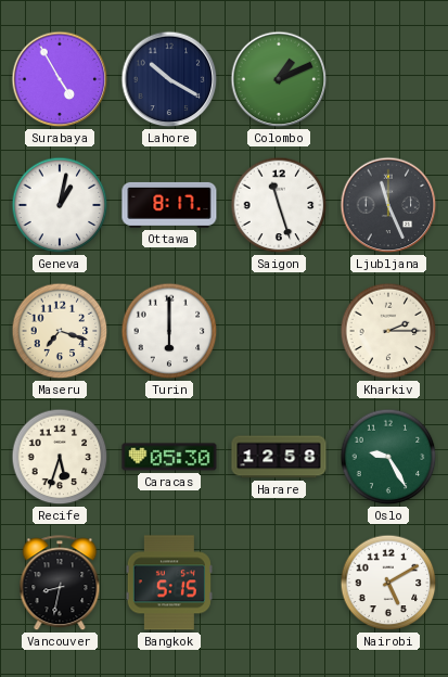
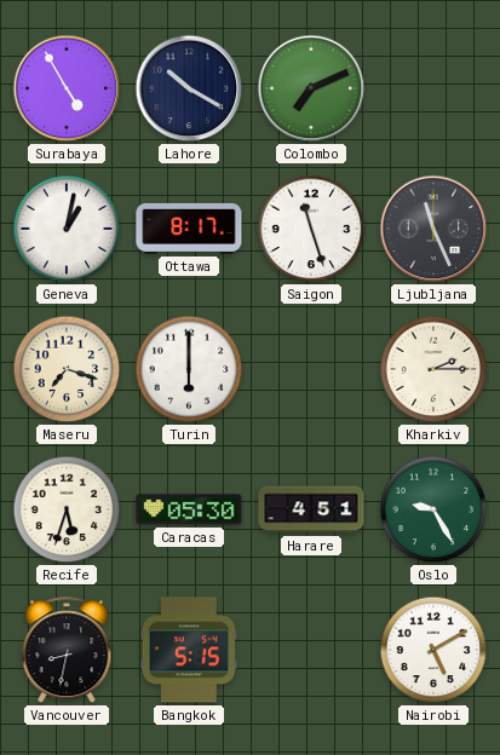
Colombo: 1:11 -> 7:11 (311, 88)
Harare: 12:58 -> 4:51 (311, 509)
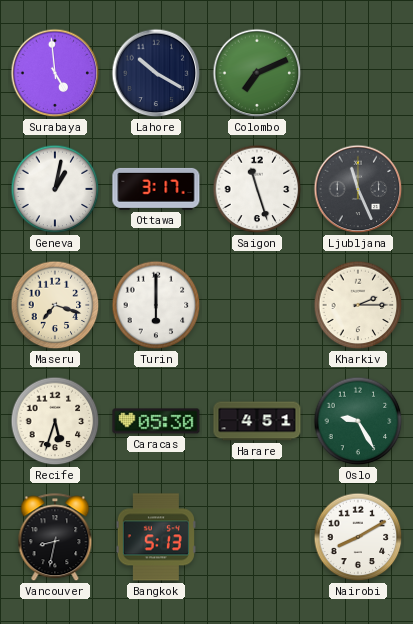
Surabaya: 4:55 -> 4:59 (55, 73)
Ottawa: 8:17 -> 3:17 (156, 189)
Bangkok: 5:15 -> 5:13 (156, 537)
Nairobi: 5:10 -> 8:10 (358, 537)
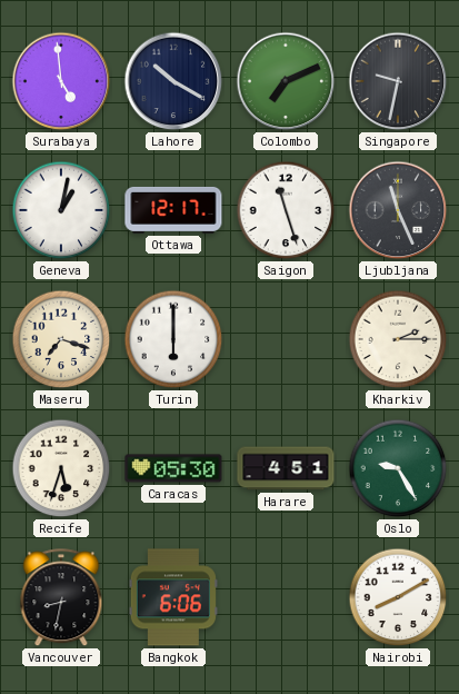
Singapore: none -> 9:32 (398, 81)
Ottawa: 3:17 -> 12:17 (173, 210)
Bangkok: 5:13 -> 6:06 (173, 597)
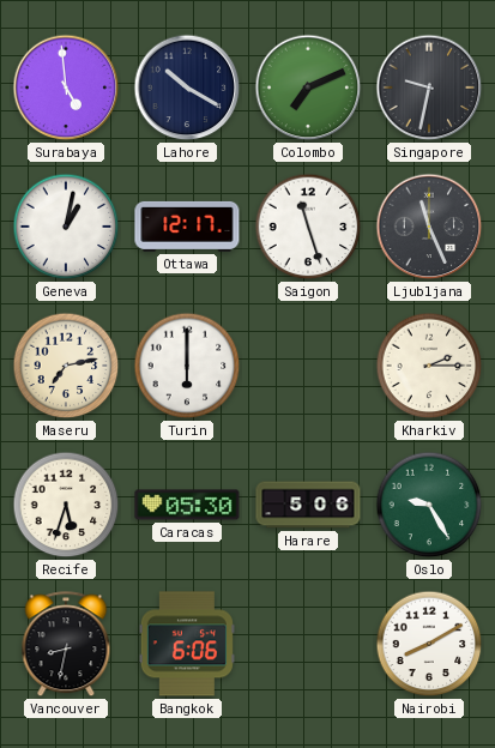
Maseru: 7:18 -> 7:13 (66, 366)
Harare: 4:51 -> 5:06 (308, 505)
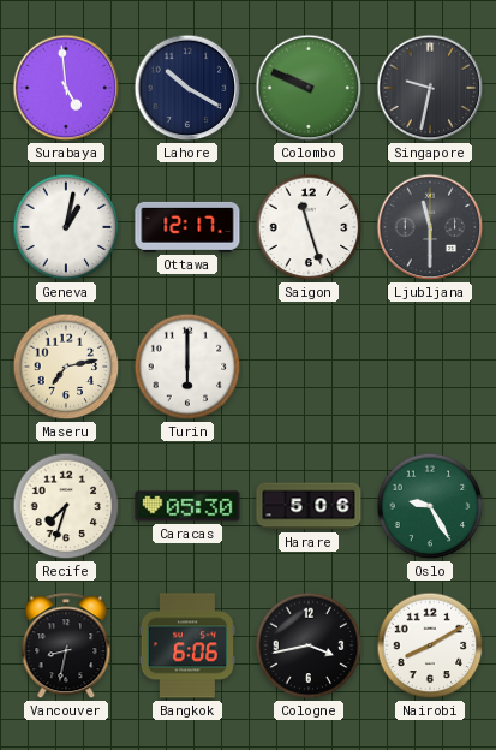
Colombo: 7:11 -> 9:49 (309, 88)
Ljubljana: 11:26 -> 11:30 (430, 227)
Kharkiv: 2:15 -> none (429, 366)
Recife: 5:33 -> 7:33 (66, 506)
Cologne: none -> 3:43 (309, 645)
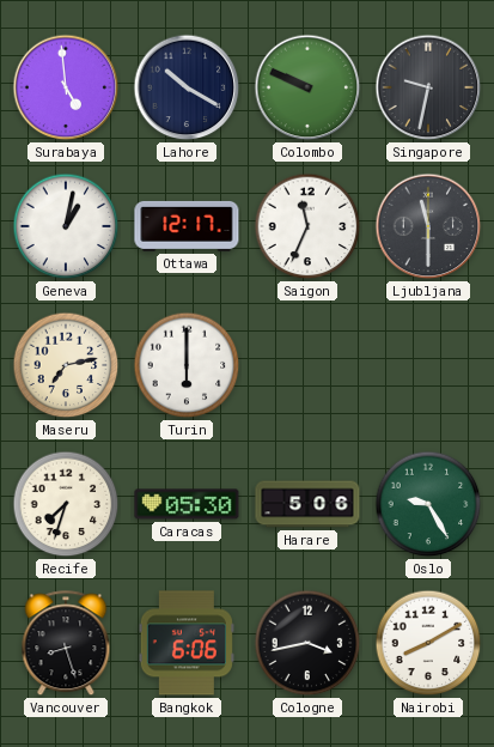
Saigon: 11:27 -> 11:34 (307, 226)
Vancouver: 8:32 -> 8:27 (66, 644)
